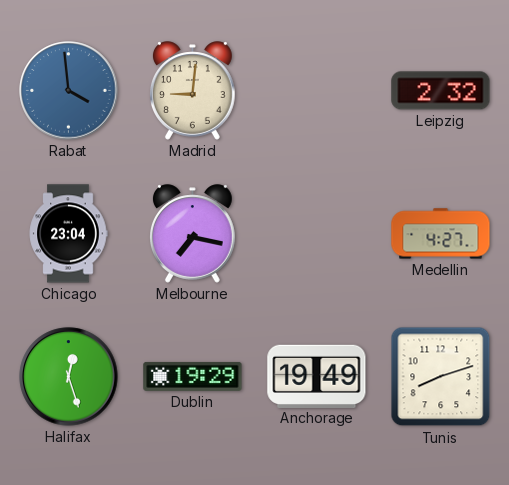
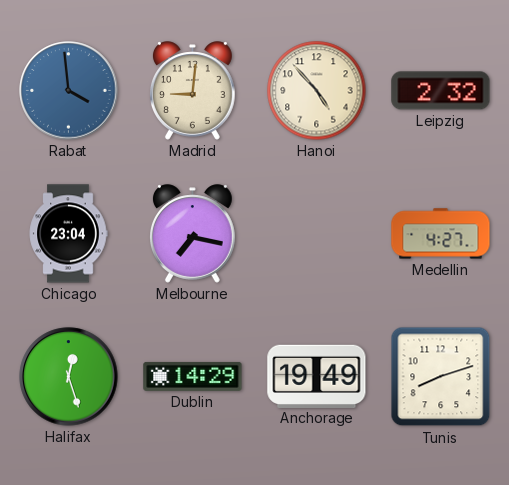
Hanoi: none -> 4:53 (317, 91)
Dublin: 19:29 -> 14:29 (193, 376)
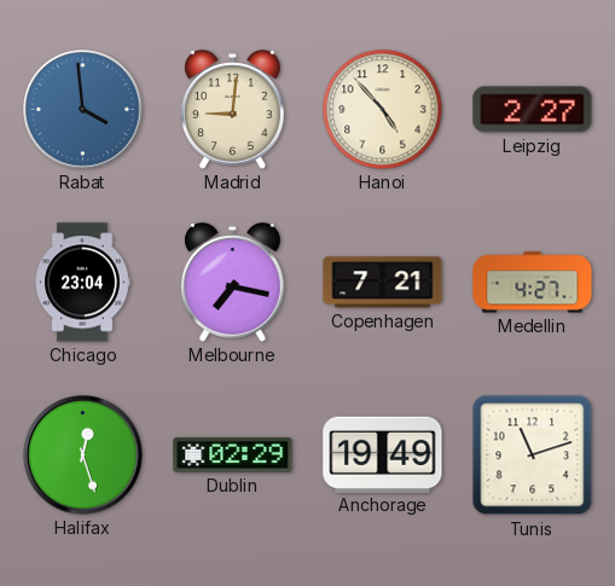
Leipzig: 2:32 -> 2:27 (533, 110)
Copenhagen: none -> 7:21 (383, 283)
Dublin: 14:29 -> 02:29 (233, 454)
Tunis: 8:12 -> 11:12 (533, 456)
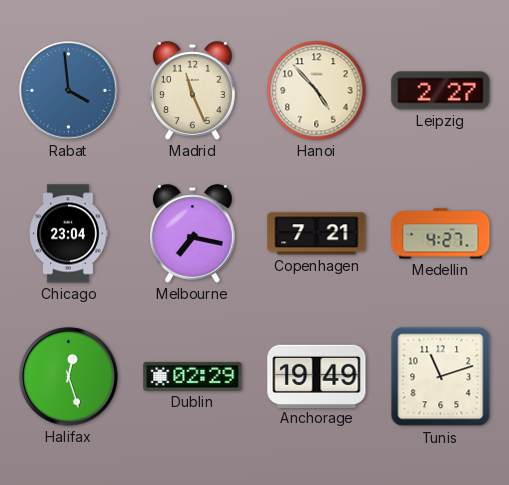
Madrid: 9:01 -> 11:26 (193, 91)
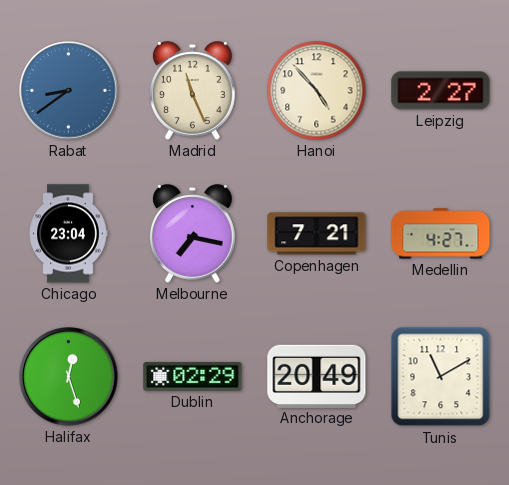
Rabat: 3:59 -> 8:39 (69, 91)
Anchorage: 19:49 -> 20:49 (317, 376)
Tunis: 11:12 -> 11:10 (441, 377)
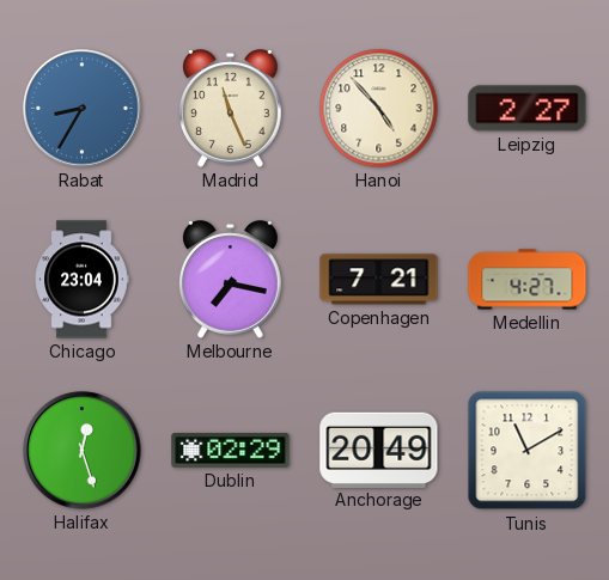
Rabat: 8:39 -> 8:35 (83, 109)
